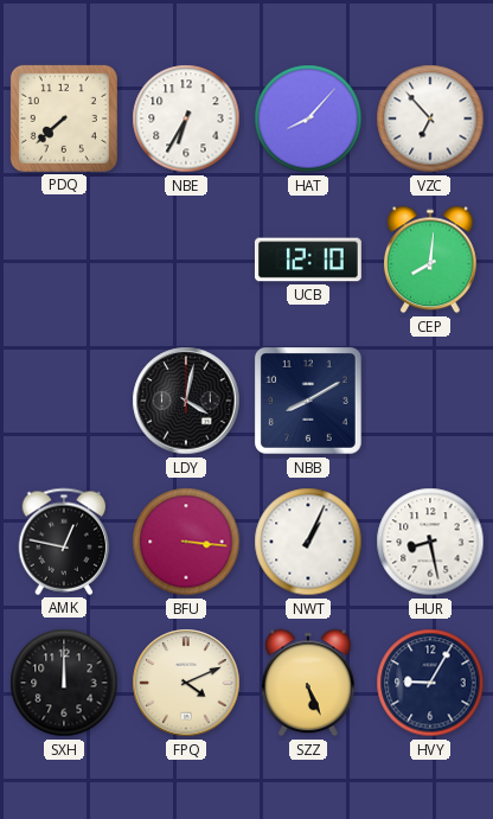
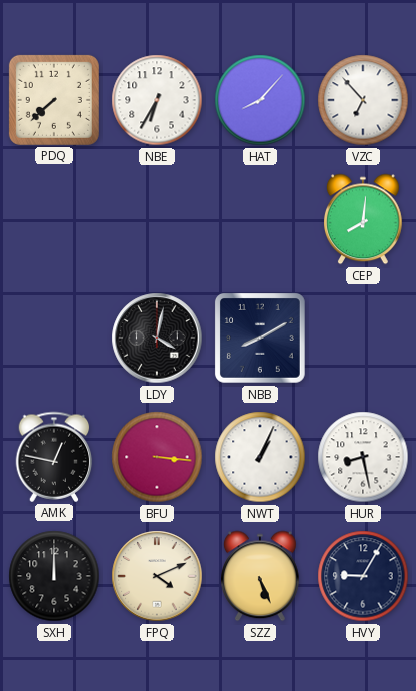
UCB: 12:10 -> none (308, 260)
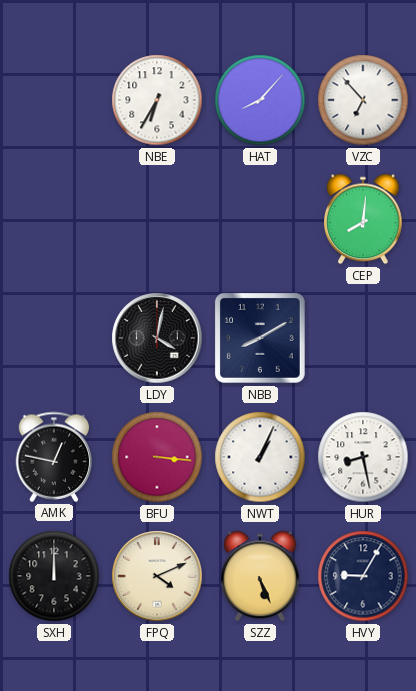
PDQ: 7:38 -> none (54, 100)
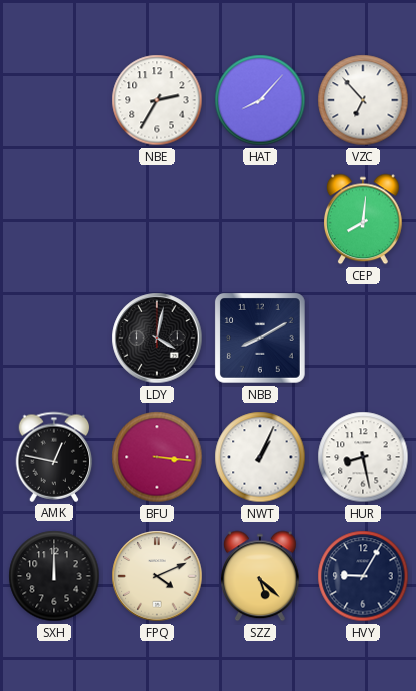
NBE: 6:35 -> 2:35 (157, 100)
SZZ: 5:26 -> 5:22 (261, 576)
